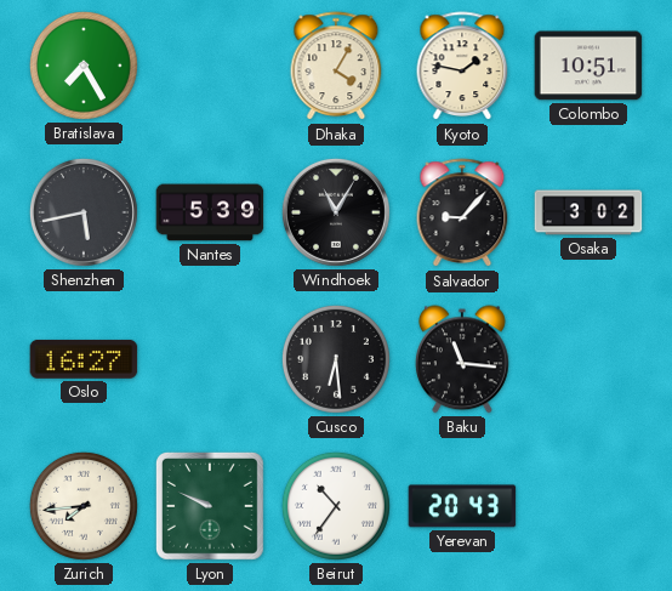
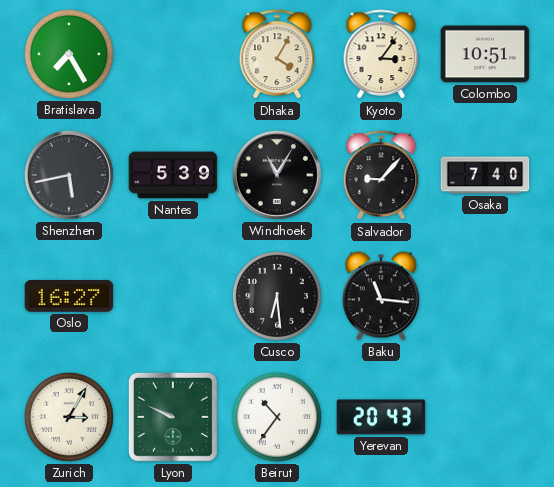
Kyoto: 1:47 -> 3:06 (381, 55)
Osaka: 3:02 -> 7:40 (485, 175)
Zurich: 7:44 -> 3:05 (69, 417)
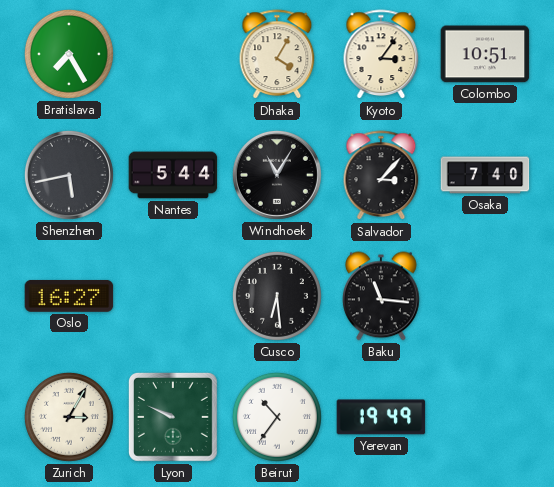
Nantes: 5:39 -> 5:44 (173, 175)
Salvador: 9:07 -> 3:07 (381, 176)
Yerevan: 20:43 -> 19:49 (381, 417)
